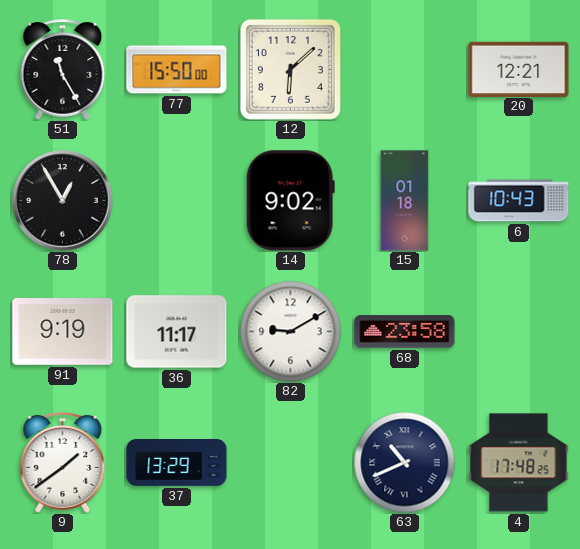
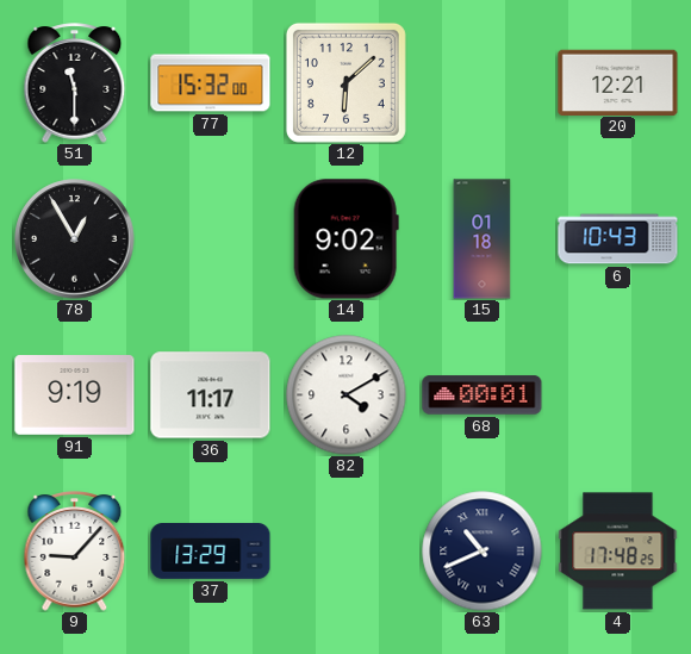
51: 11:25 -> 11:30 (75, 83)
77: 15:50 -> 15:32 (211, 83)
82: 9:10 -> 4:10 (347, 395)
68: 23:58 -> 00:01 (483, 395)
9: 1:39 -> 9:07 (75, 552)
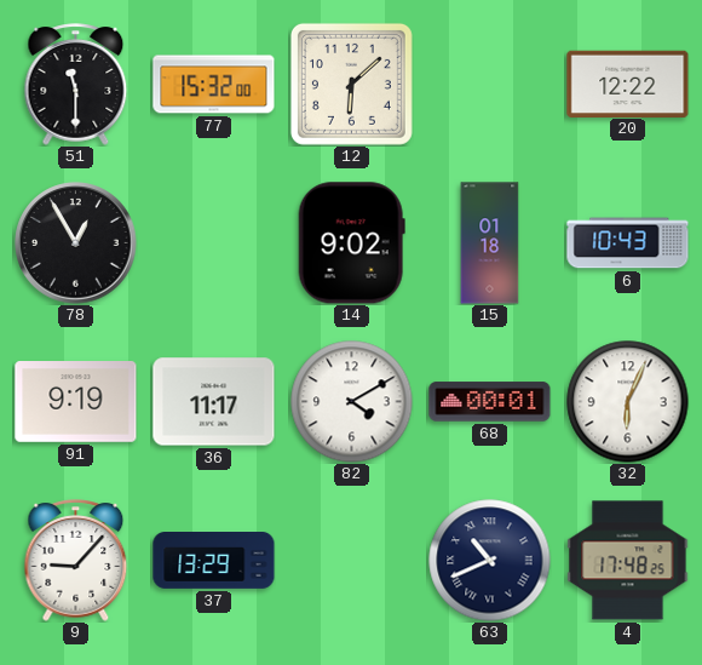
20: 12:21 -> 12:22 (628, 84)
32: none -> 6:04 (628, 402)
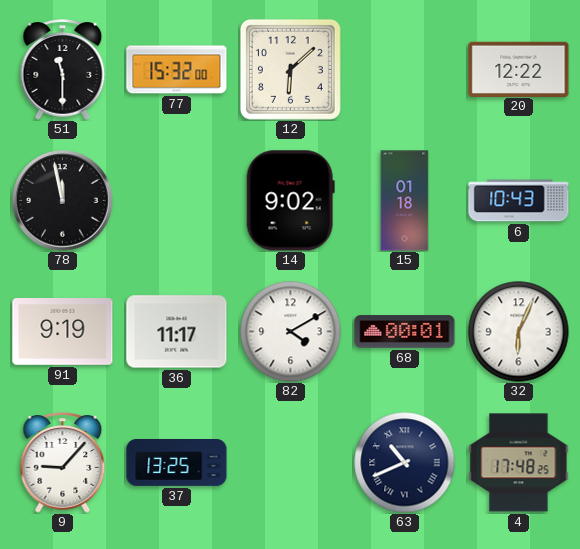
78: 12:55 -> 11:58 (63, 201)
37: 13:29 -> 13:25 (177, 463)
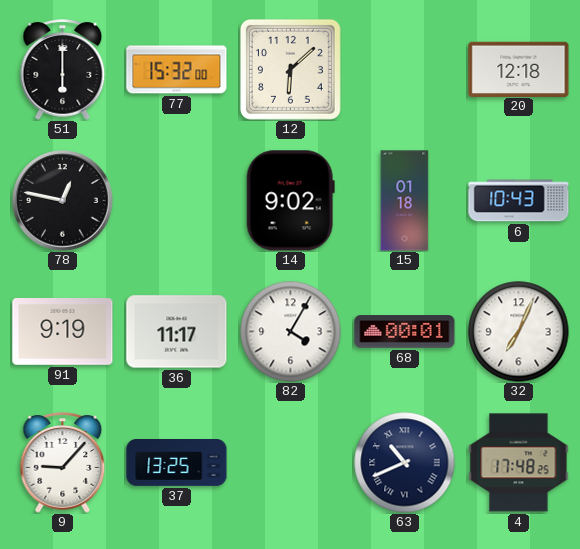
51: 11:30 -> 6:00 (63, 70)
20: 12:22 -> 12:18 (519, 69)
78: 11:58 -> 12:47 (63, 201)
82: 4:10 -> 4:05 (291, 332)
32: 6:04 -> 7:04 (519, 332)
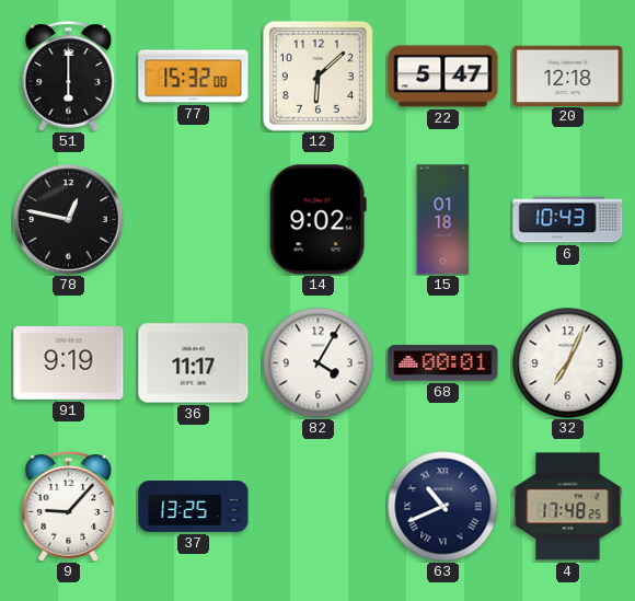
22: none -> 5:47 (443, 77)
